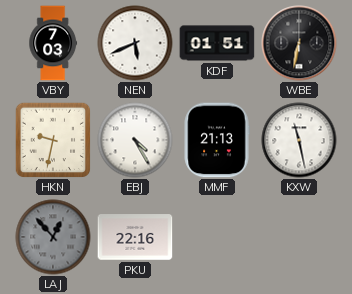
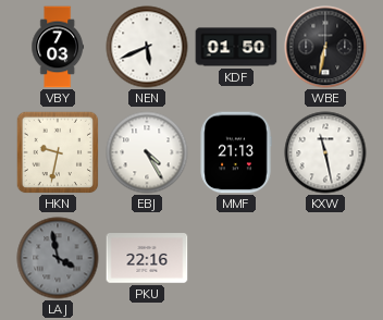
KDF: 01:51 -> 01:50 (236, 47)
LAJ: 12:53 -> 3:58 (58, 258)
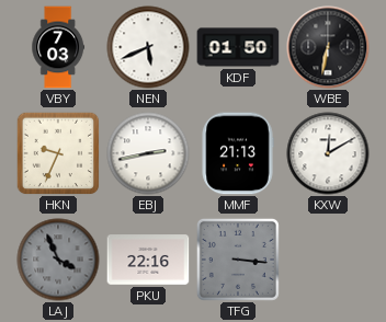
HKN: 9:32 -> 9:34 (58, 153)
EBJ: 4:25 -> 2:43 (148, 153)
KXW: 11:28 -> 12:10 (328, 153)
LAJ: 3:58 -> 3:56 (58, 260)
TFG: none -> 3:16 (238, 260)
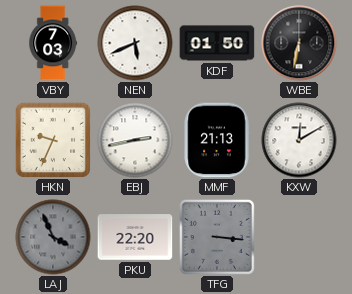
PKU: 22:16 -> 22:20 (135, 237)
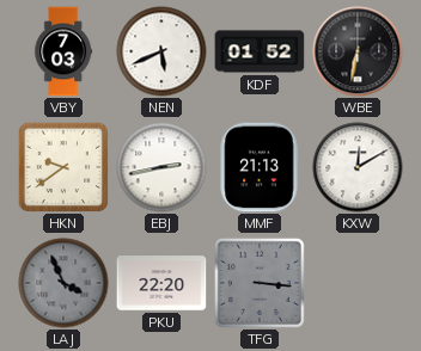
KDF: 01:50 -> 01:52 (260, 51)
HKN: 9:34 -> 9:39 (63, 167)
